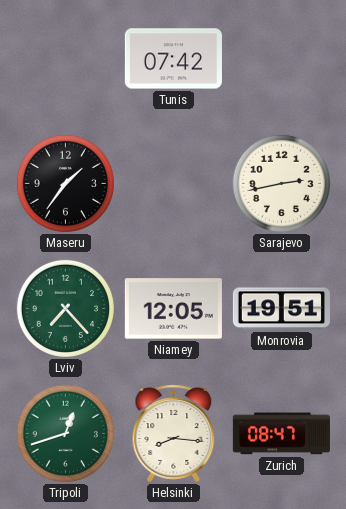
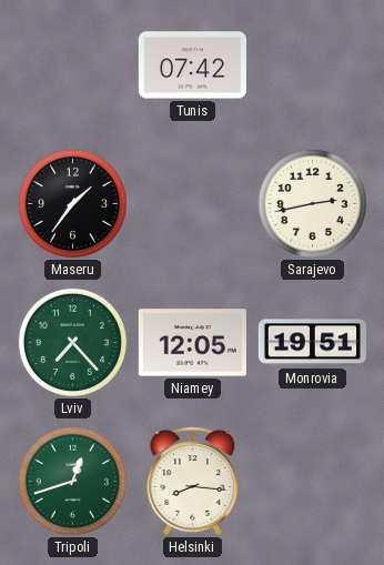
Zurich: 08:47 -> none (281, 434)
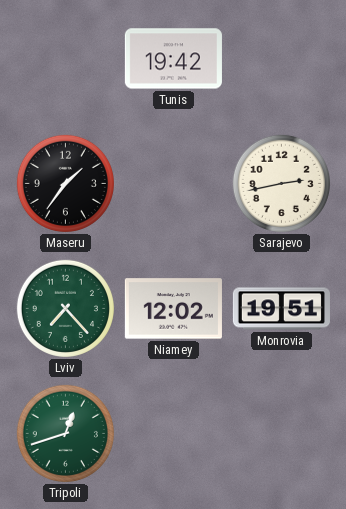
Tunis: 07:42 -> 19:42 (173, 59)
Niamey: 12:05 -> 12:02 (173, 309)
Helsinki: 8:16 -> none (193, 482)
